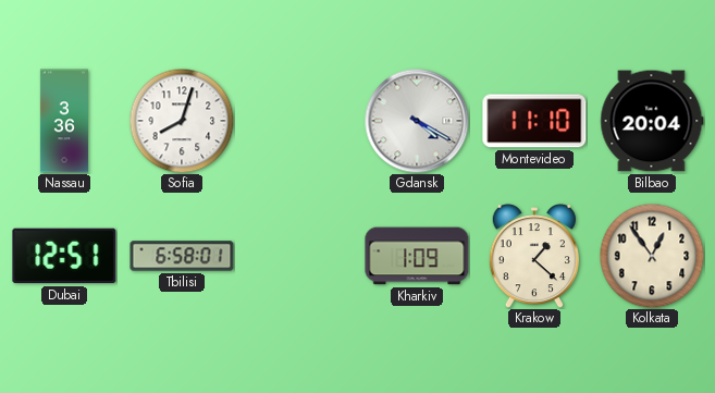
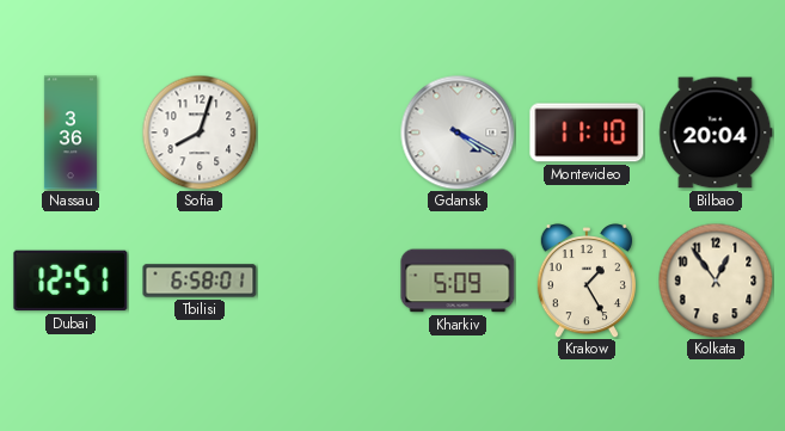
Kharkiv: 1:09 -> 5:09 (458, 281)
Krakow: 1:22 -> 1:25 (587, 281)
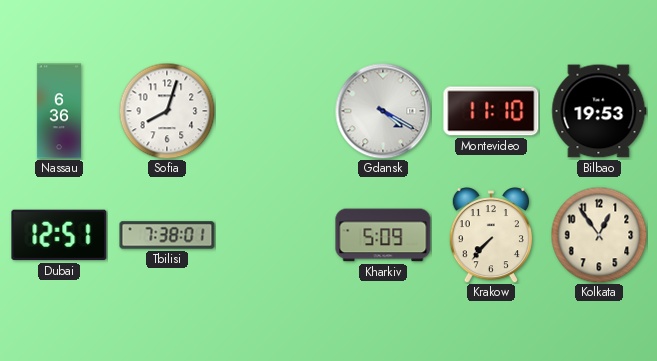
Nassau: 3:36 -> 6:36 (59, 111)
Bilbao: 20:04 -> 19:53 (599, 111)
Tbilisi: 6:58 -> 7:38 (167, 235)
Krakow: 1:25 -> 7:37 (491, 235)
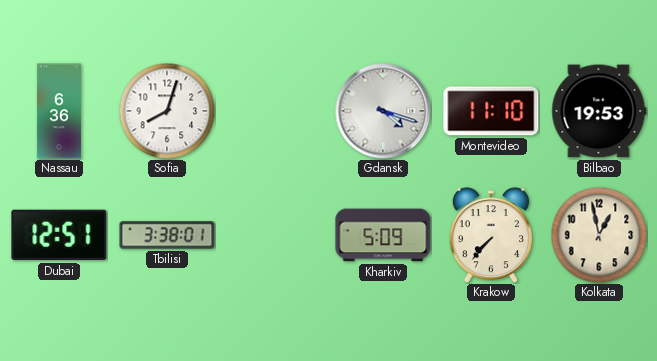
Gdansk: 4:20 -> 4:18 (383, 111)
Tbilisi: 7:38 -> 3:38 (167, 235)
Kolkata: 12:54 -> 12:58 (599, 235)
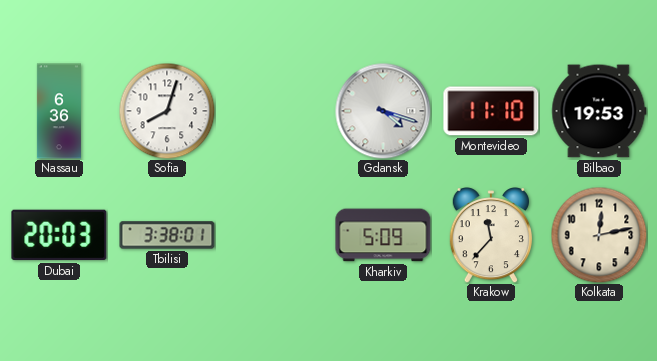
Dubai: 12:51 -> 20:03 (59, 235)
Krakow: 7:37 -> 11:37 (491, 235)
Kolkata: 12:58 -> 12:13 (599, 235)
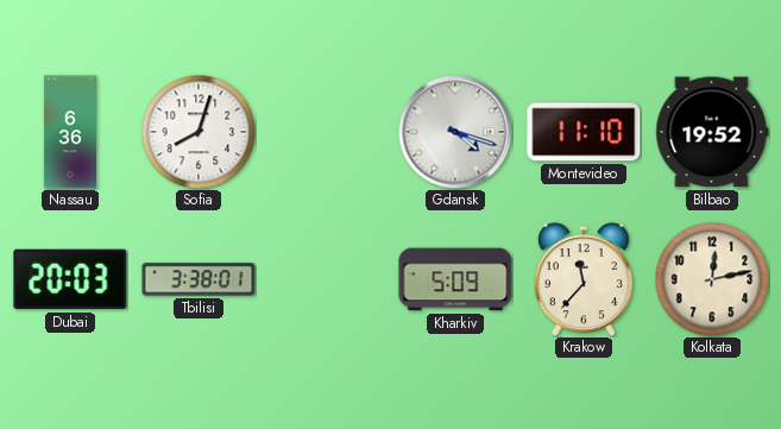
Bilbao: 19:53 -> 19:52 (712, 132)
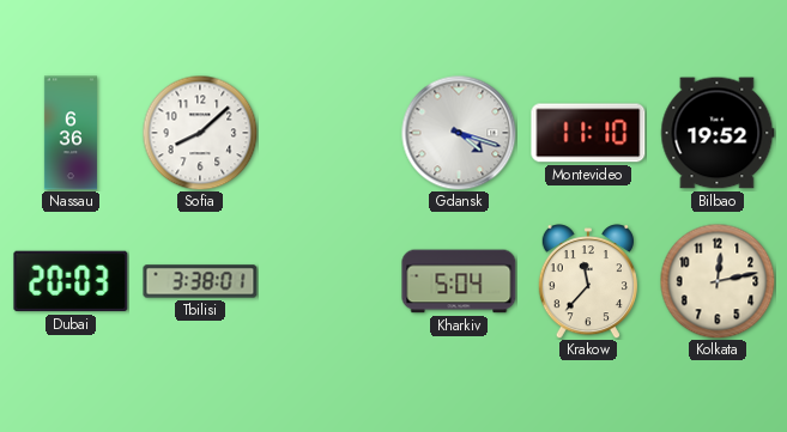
Sofia: 8:03 -> 8:08 (200, 133)
Kharkiv: 5:09 -> 5:04 (459, 281)
